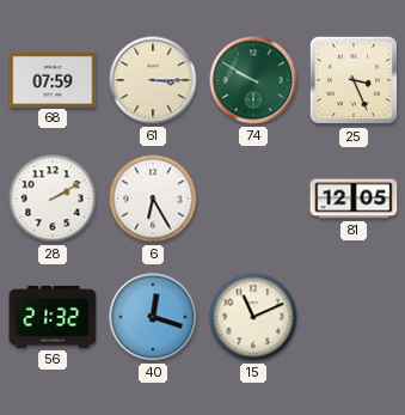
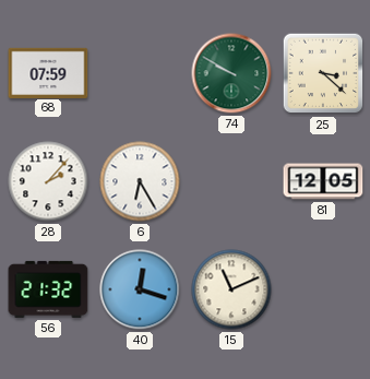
61: 3:15 -> none (153, 80)
25: 3:26 -> 3:22 (323, 73)
28: 2:10 -> 2:07 (48, 181)
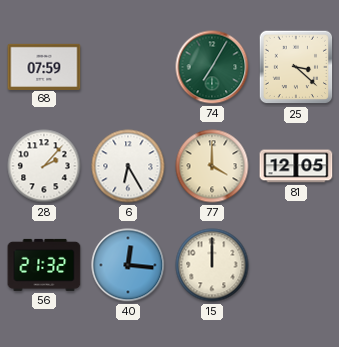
74: 9:50 -> 7:05 (212, 67)
77: none -> 4:00 (212, 166)
40: 12:18 -> 12:16 (128, 265)
15: 11:11 -> 12:00 (212, 265)
